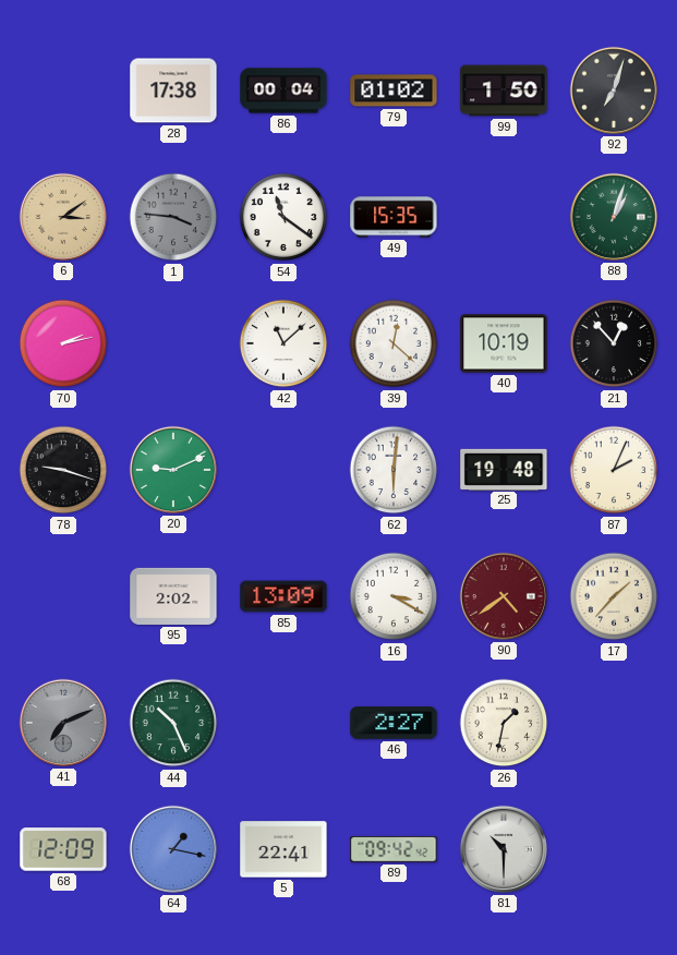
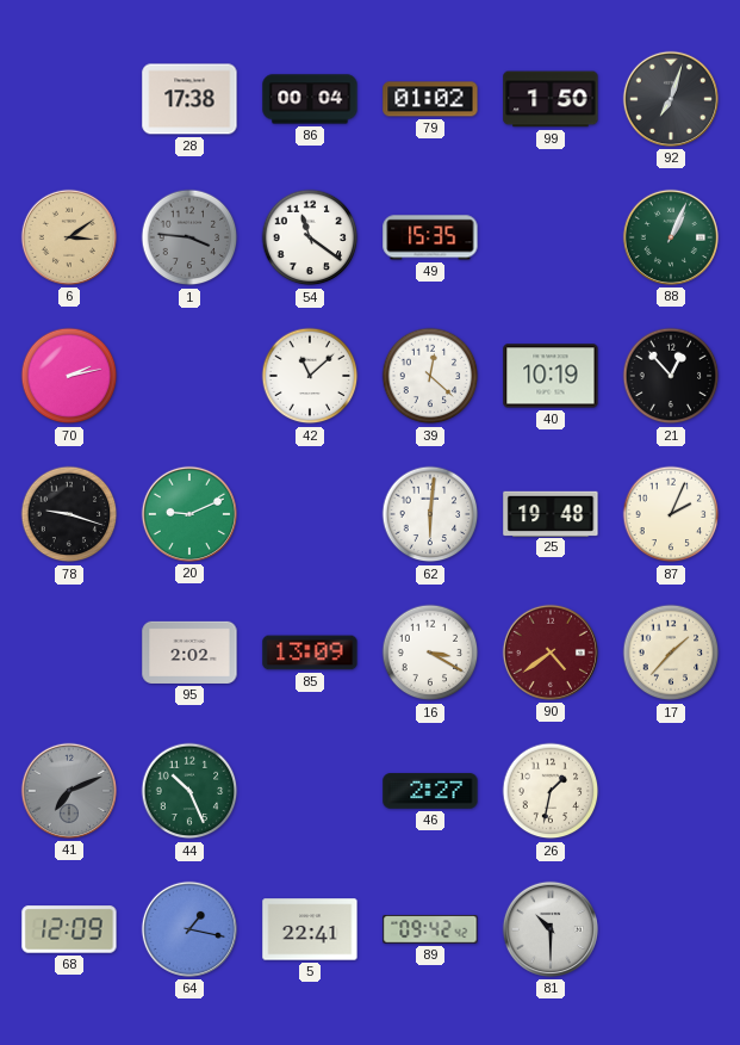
88: 1:03 -> 1:04 (671, 237)
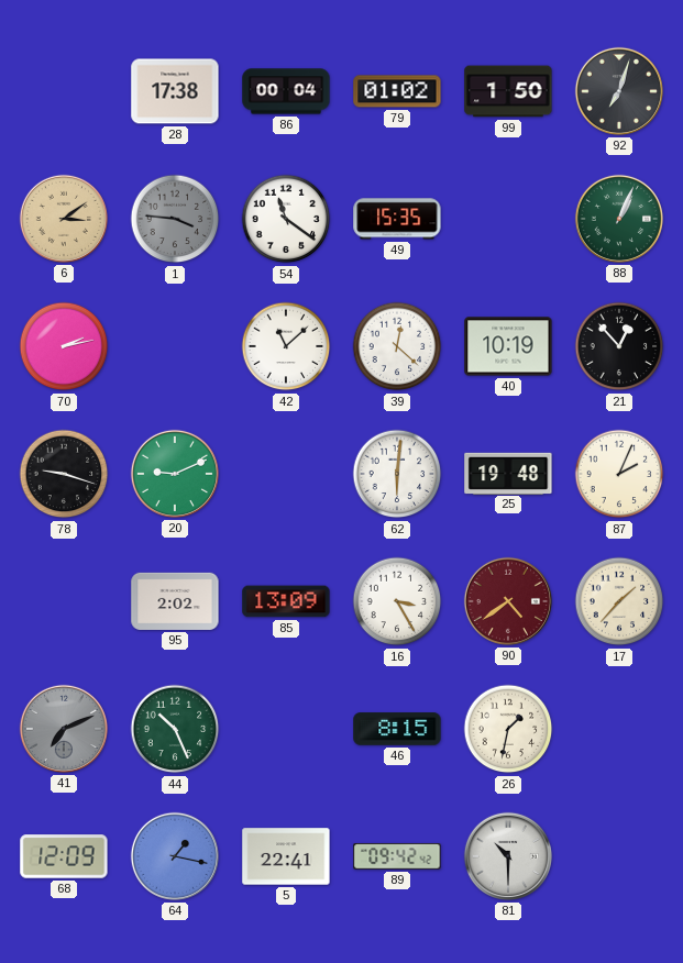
16: 3:20 -> 3:25 (397, 601)
46: 2:27 -> 8:15 (397, 729)
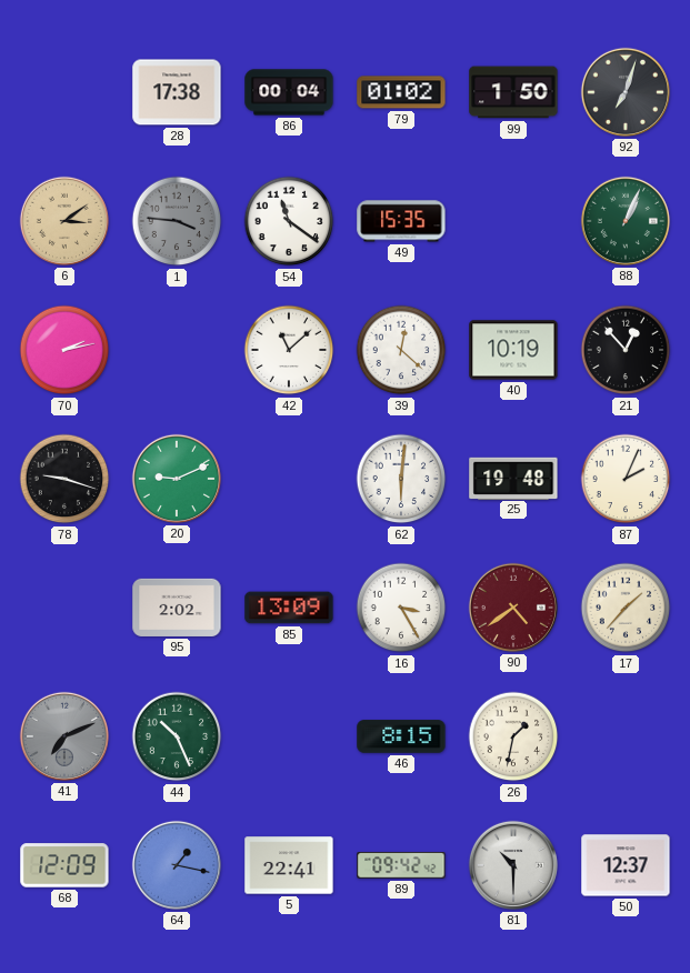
50: none -> 12:37 (626, 865)
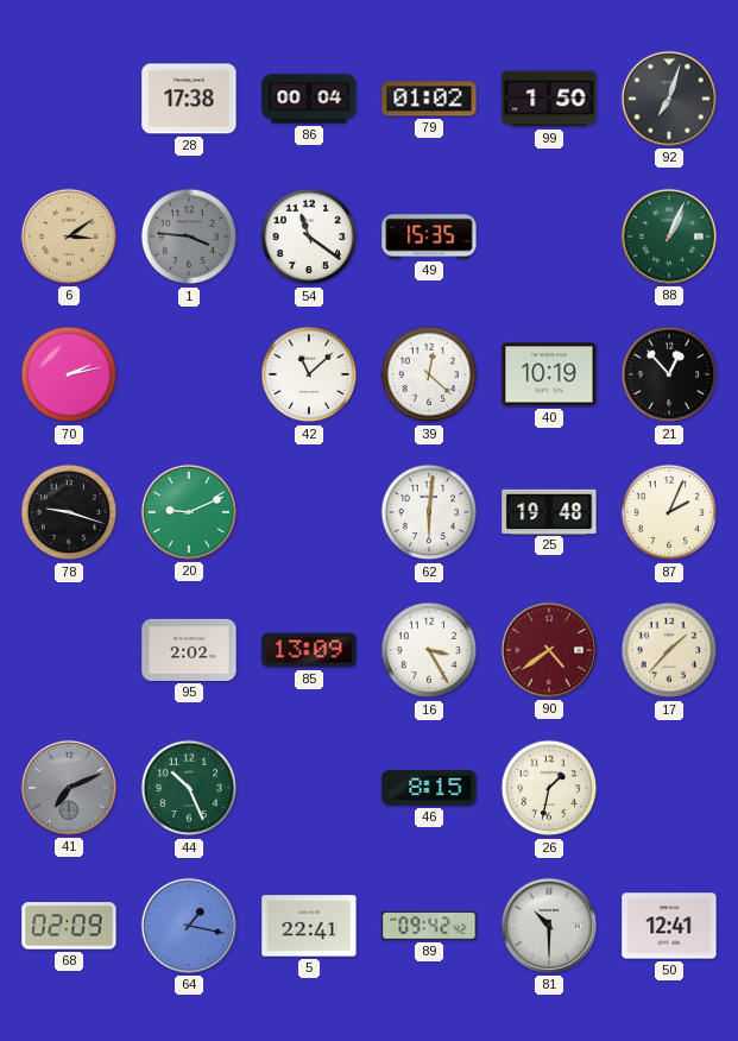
68: 12:09 -> 02:09 (69, 926)
50: 12:37 -> 12:41 (669, 926)
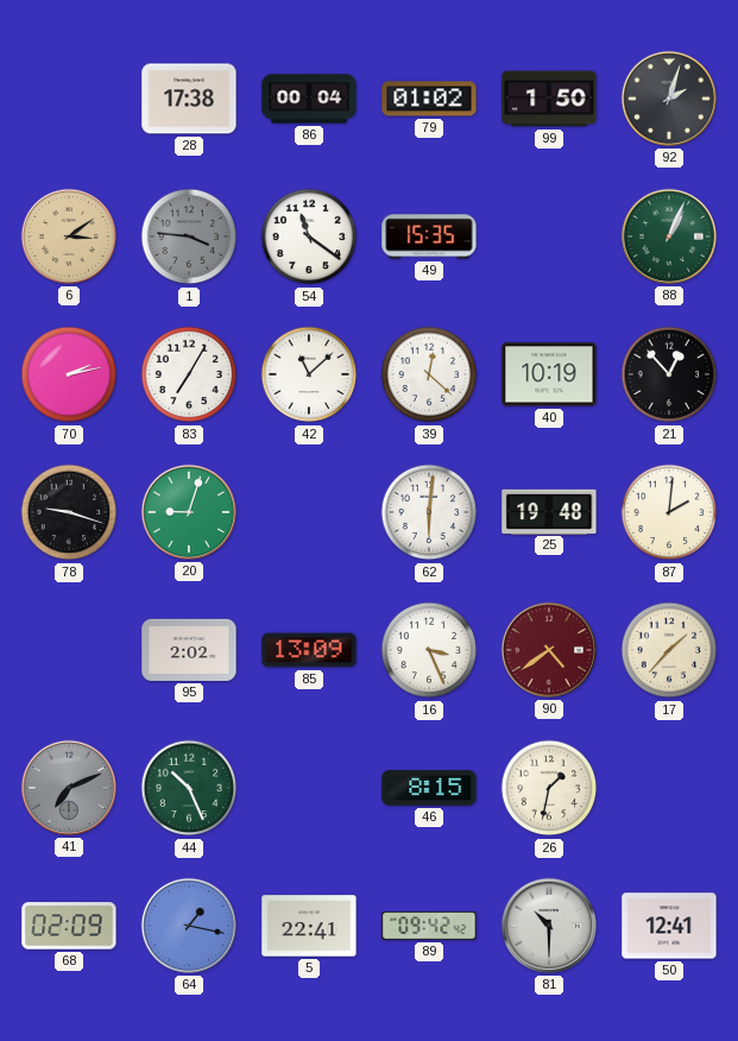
92: 7:03 -> 2:03 (669, 99)
83: none -> 7:05 (189, 374)
20: 9:11 -> 9:03 (189, 512)
87: 2:04 -> 2:01 (669, 512)
16: 3:25 -> 3:26 (429, 650)
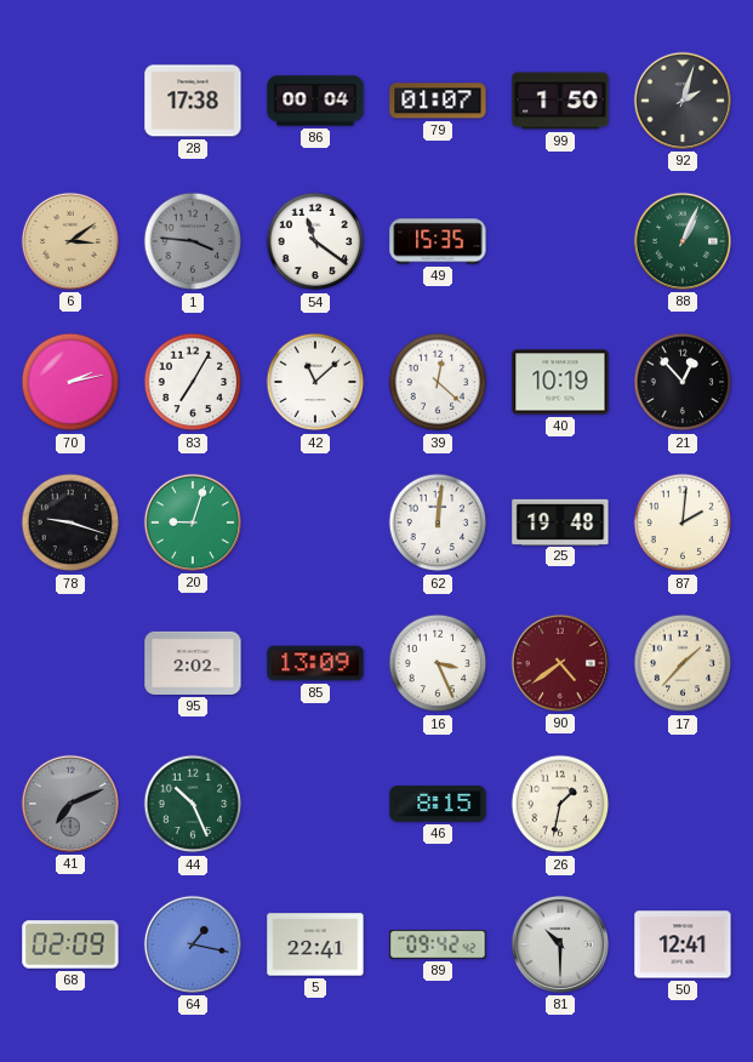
79: 01:02 -> 01:07 (438, 101)
62: 6:01 -> 12:01 (438, 523)
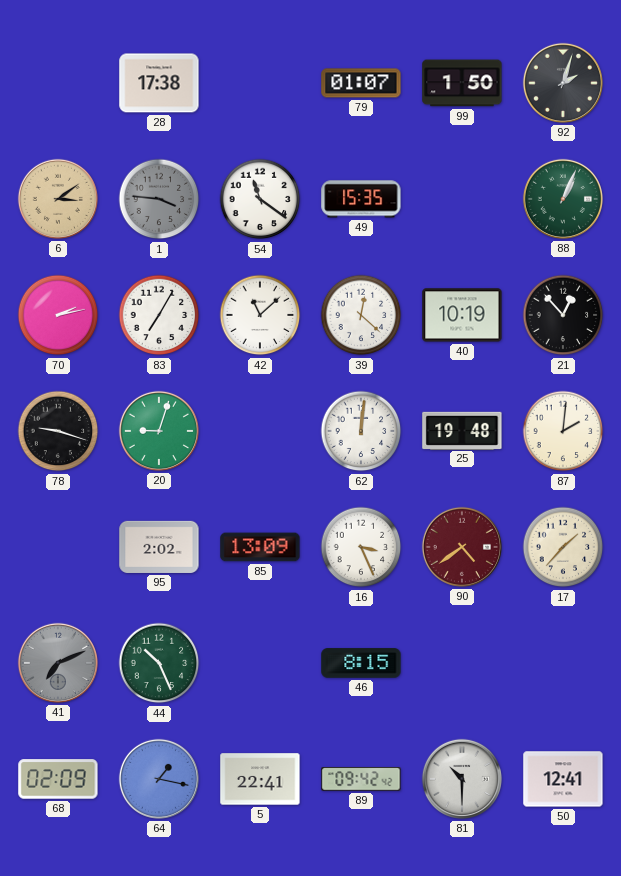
86: 00:04 -> none (315, 101)
26: 1:32 -> none (560, 804)
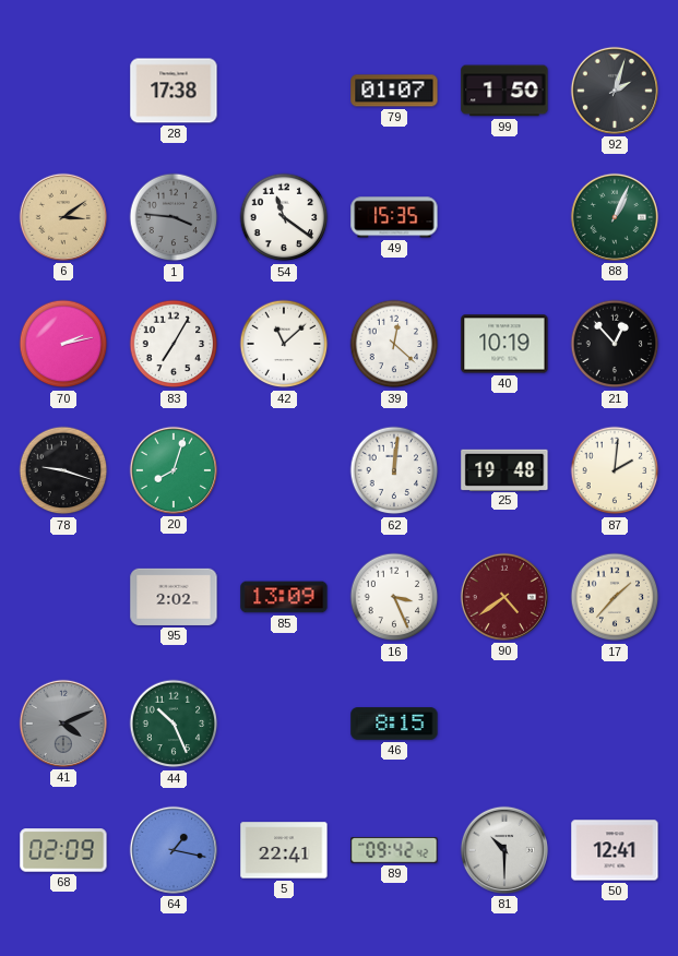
20: 9:03 -> 8:03 (174, 470)
41: 7:11 -> 4:11 (63, 724)
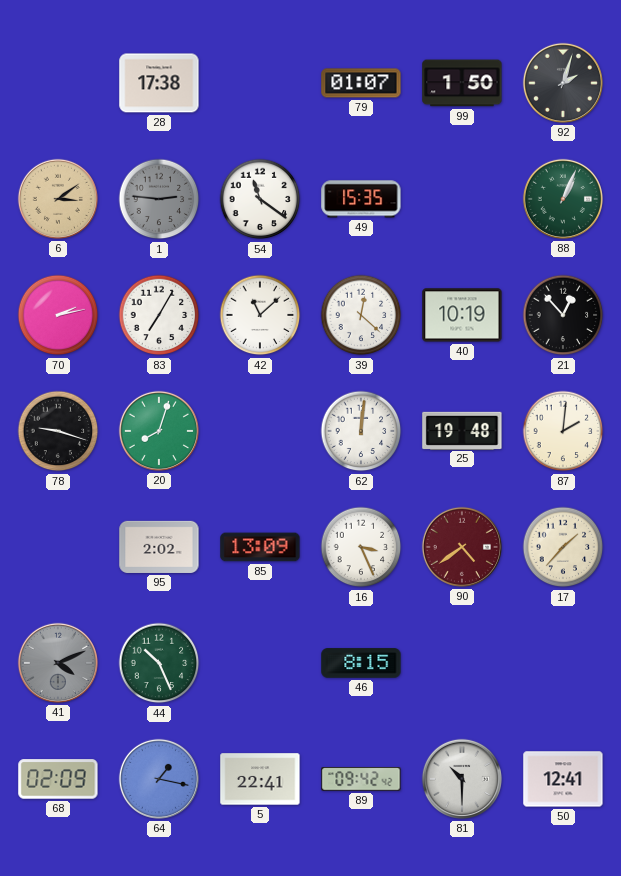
1: 3:46 -> 2:46 (159, 199)
